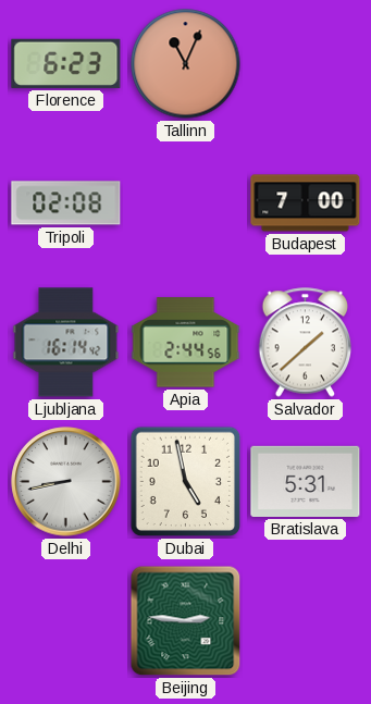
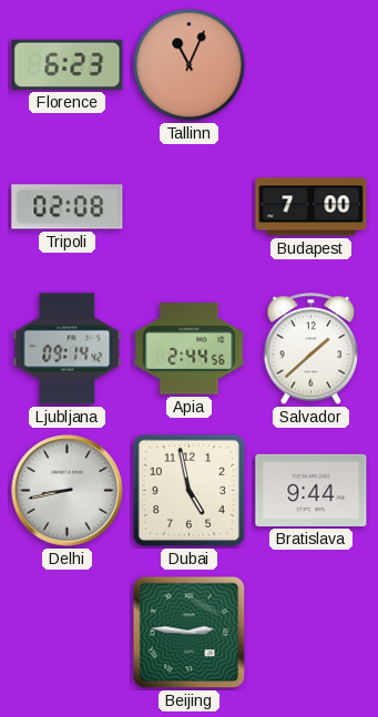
Ljubljana: 16:14 -> 09:14 (68, 349)
Bratislava: 5:31 -> 9:44 (311, 490)
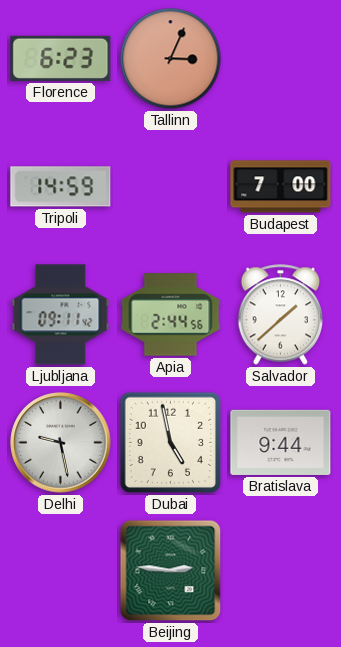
Tallinn: 11:04 -> 3:04 (171, 59)
Tripoli: 02:08 -> 14:59 (61, 187)
Ljubljana: 09:14 -> 09:11 (61, 315)
Delhi: 8:43 -> 9:28 (61, 443)
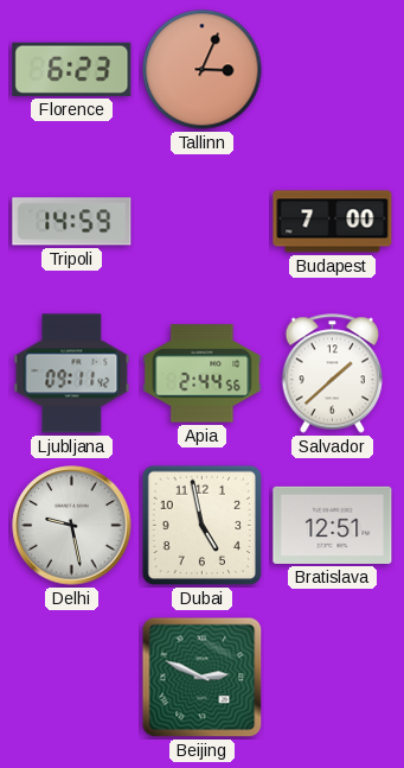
Bratislava: 9:44 -> 12:51 (333, 525)
Beijing: 2:46 -> 2:49 (203, 678)
